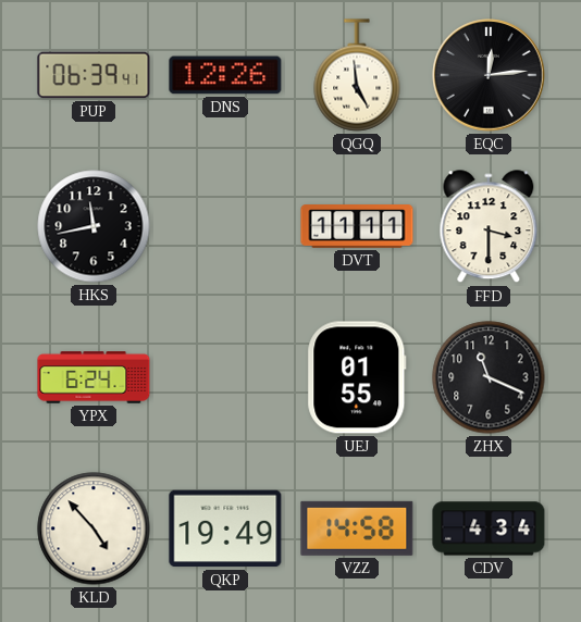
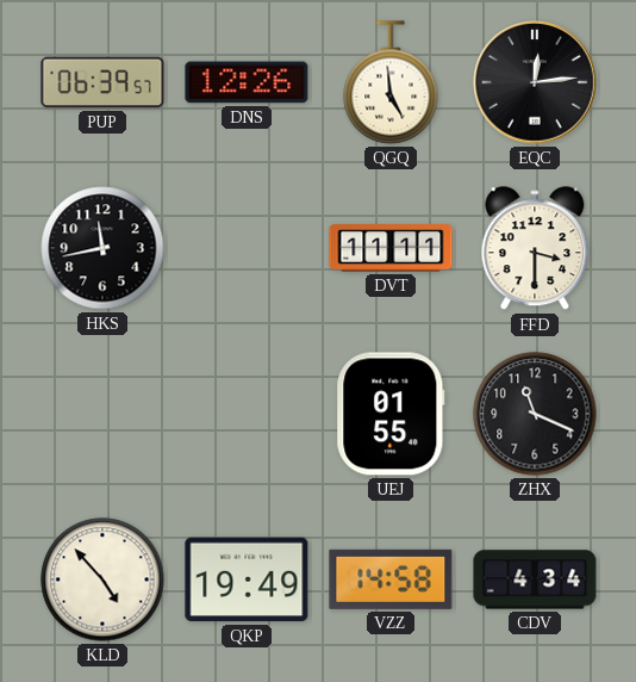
PUP: 06:39:41 -> 06:39:57 (102, 82)
YPX: 6:24 -> none (94, 377)
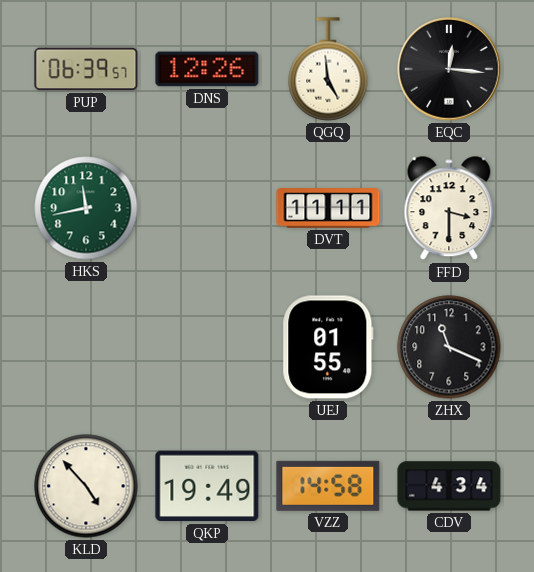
EQC: 12:14 -> 12:16 (449, 69)
HKS dial: black -> green (86, 208)
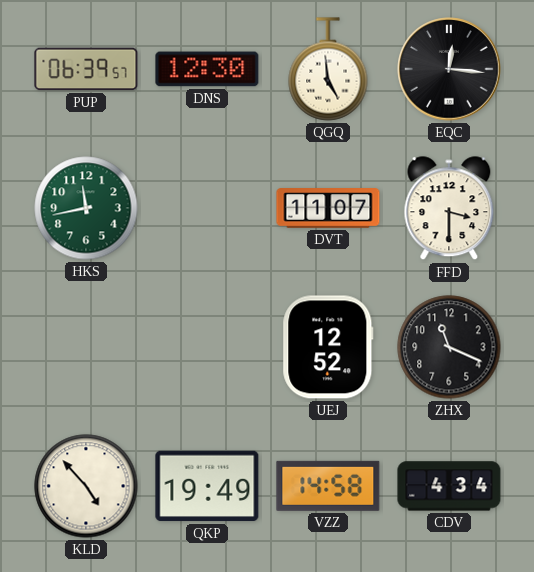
DNS: 12:26 -> 12:30 (207, 69)
DVT: 11:11 -> 11:07 (328, 208)
UEJ: 01:55 -> 12:52 (328, 347)
